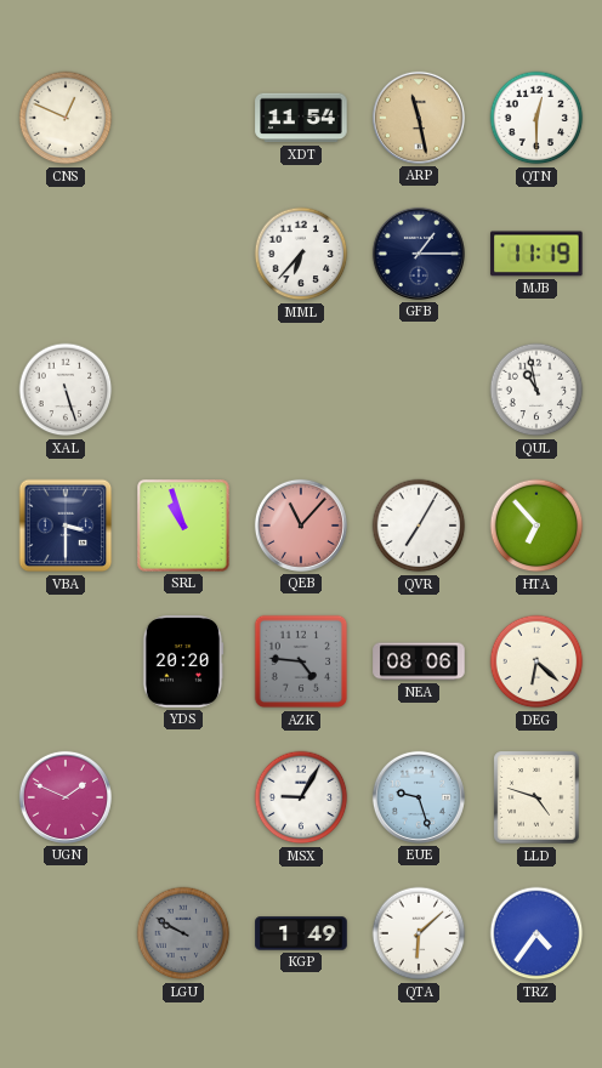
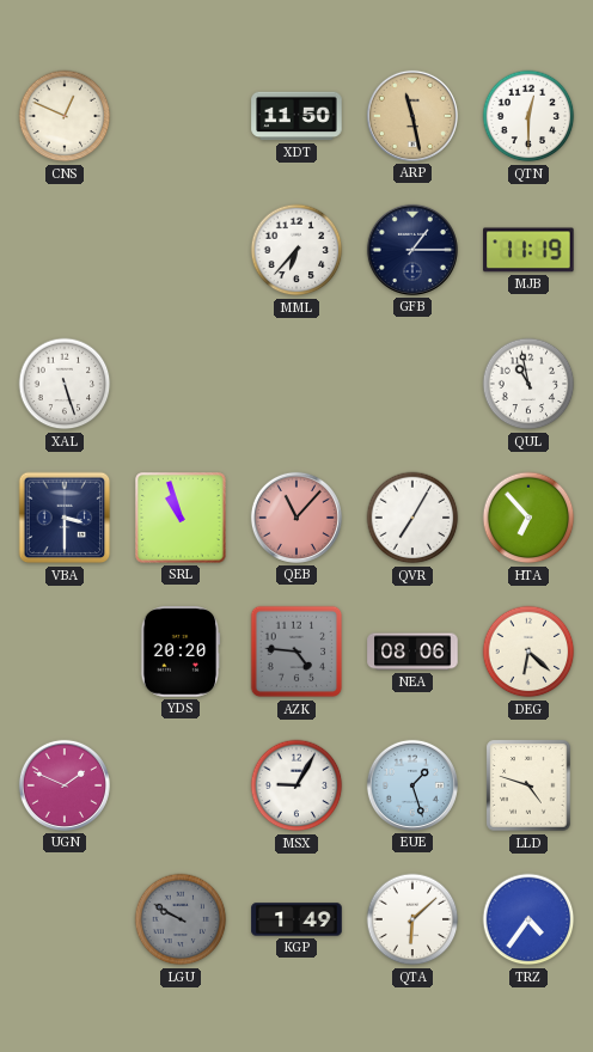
XDT: 11:54 -> 11:50 (296, 116)
EUE: 9:27 -> 1:27 (412, 785)
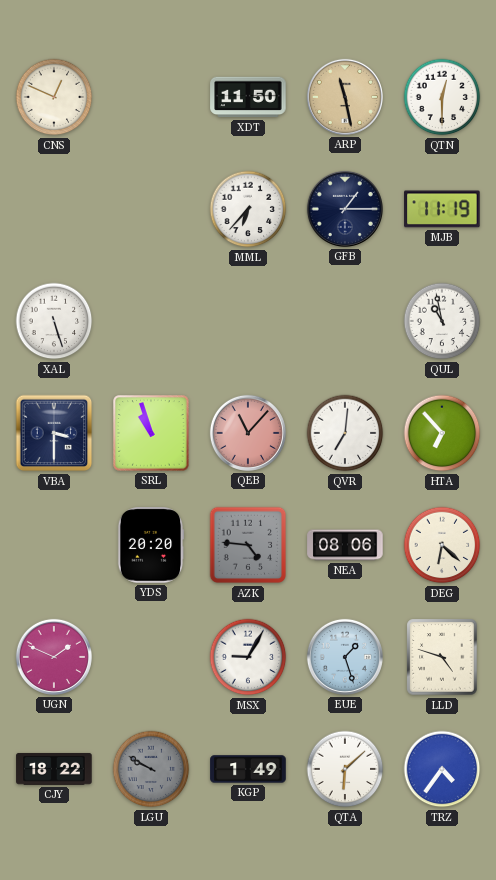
QVR: 7:05 -> 7:01 (345, 433)
CJY: none -> 18:22 (54, 769)
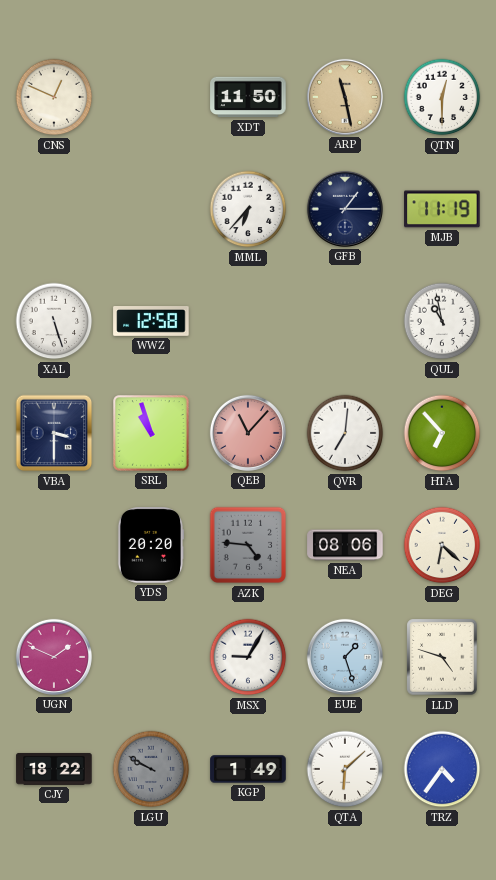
WWZ: none -> 12:58 (151, 322)
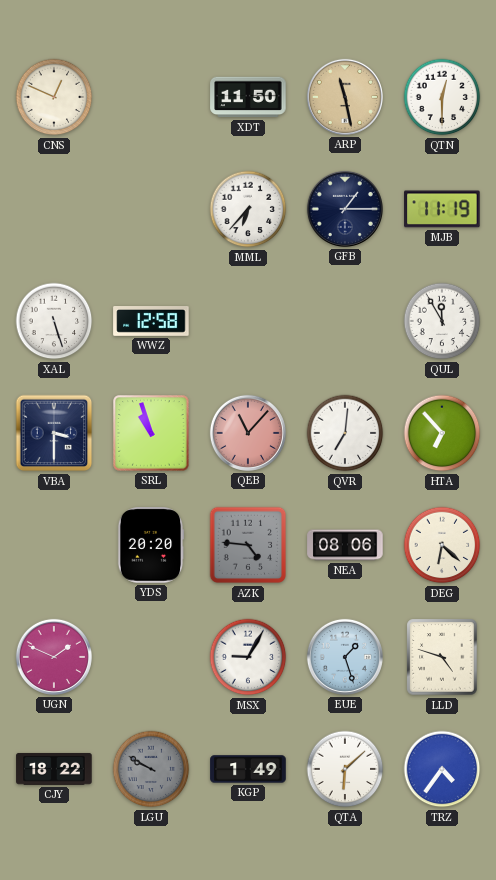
QUL: 10:58 -> 11:55 (442, 321)
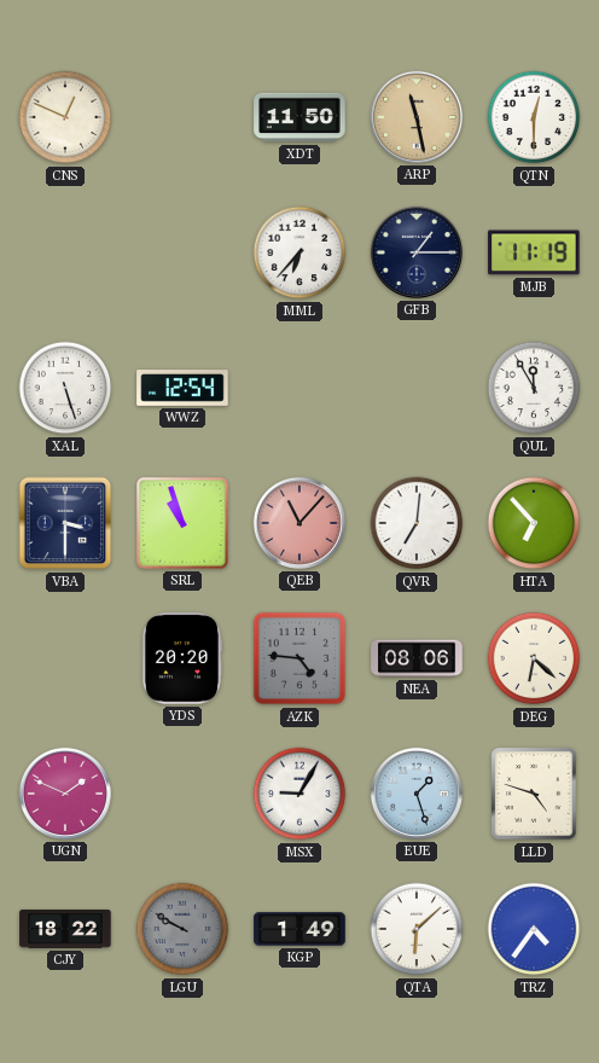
WWZ: 12:58 -> 12:54 (182, 389)
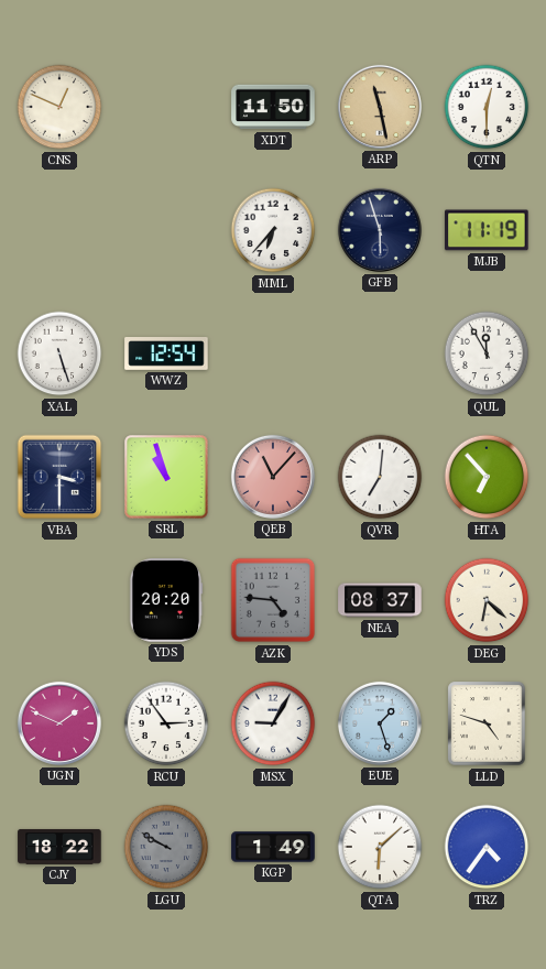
GFB: 1:15 -> 5:57 (380, 230)
NEA: 08:06 -> 08:37 (380, 600)
RCU: none -> 2:54 (166, 723)
